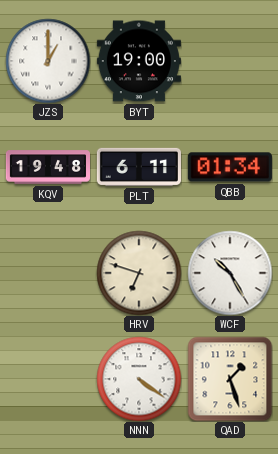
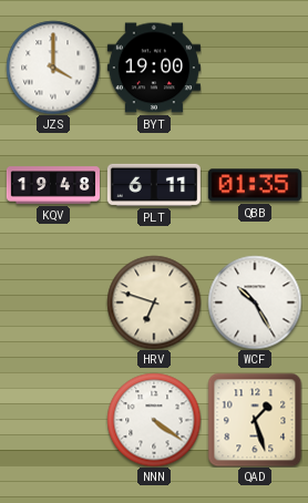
JZS: 1:00 -> 4:00 (53, 68)
QBB: 01:34 -> 01:35 (255, 185)
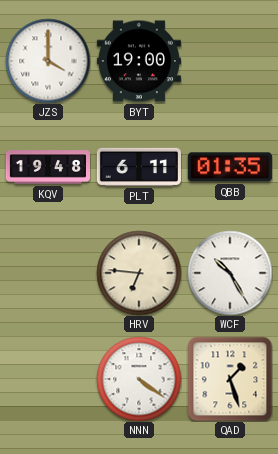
HRV: 6:48 -> 6:46 (139, 273)
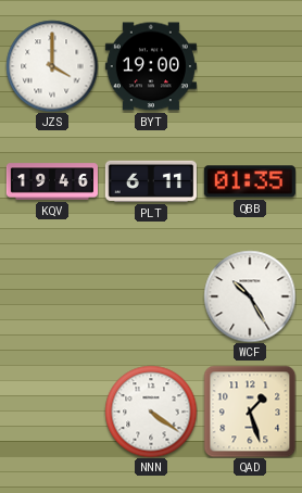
KQV: 19:48 -> 19:46 (51, 181)
HRV: 6:46 -> none (139, 273)
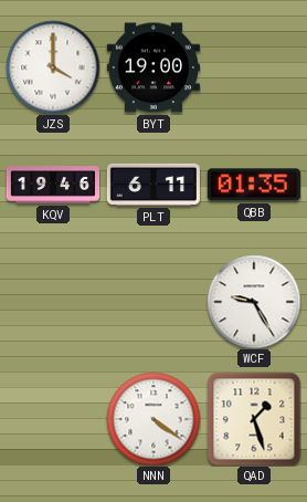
WCF: 10:25 -> 9:25 (254, 302)
